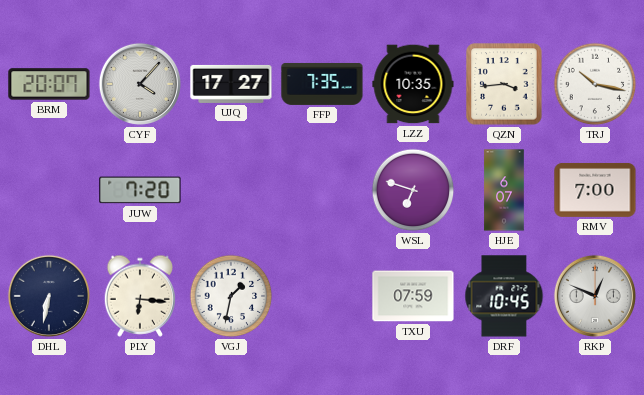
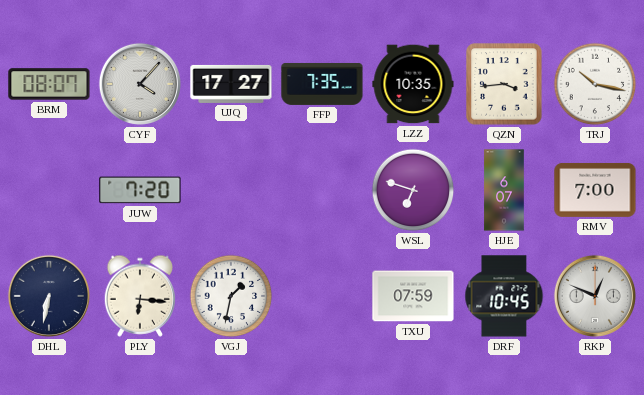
BRM: 20:07 -> 08:07 (49, 84)
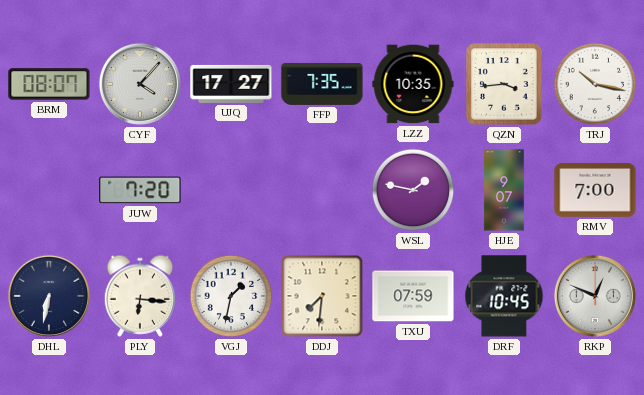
WSL: 6:48 -> 1:47 (413, 190)
HJE: 6:07 -> 9:07 (504, 190)
DDJ: none -> 7:31 (322, 296)
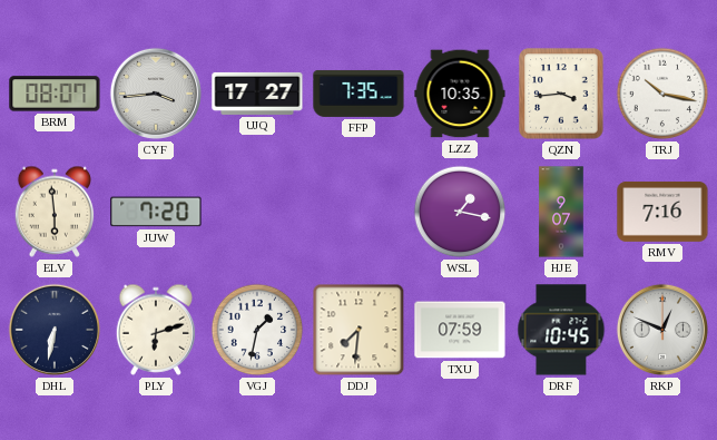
CYF: 4:07 -> 3:44 (156, 94)
ELV: none -> 5:59 (55, 212)
WSL: 1:47 -> 1:17 (460, 212)
RMV: 7:00 -> 7:16 (662, 212)
PLY: 6:16 -> 6:12 (156, 330)
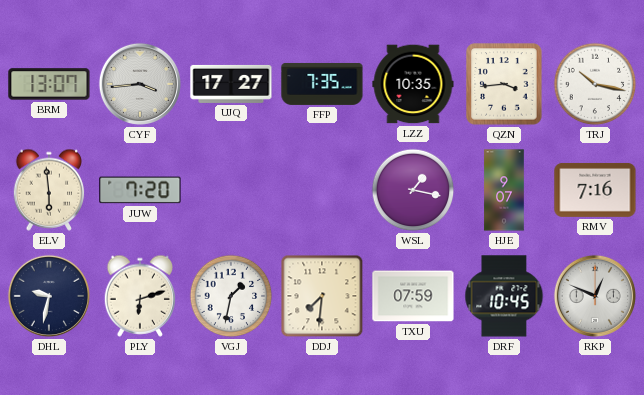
BRM: 08:07 -> 13:07 (49, 84)
DHL: 6:32 -> 9:32 (49, 296)
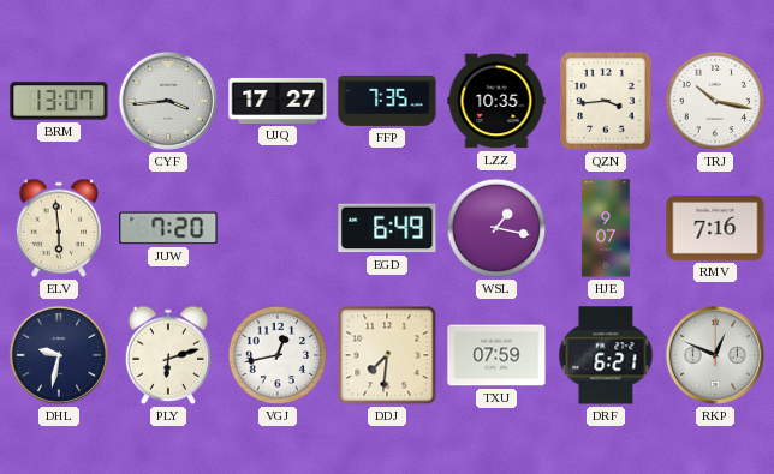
EGD: none -> 6:49 (387, 228)
VGJ: 1:32 -> 12:43 (278, 355)
DRF: 10:45 -> 6:21 (606, 355)
